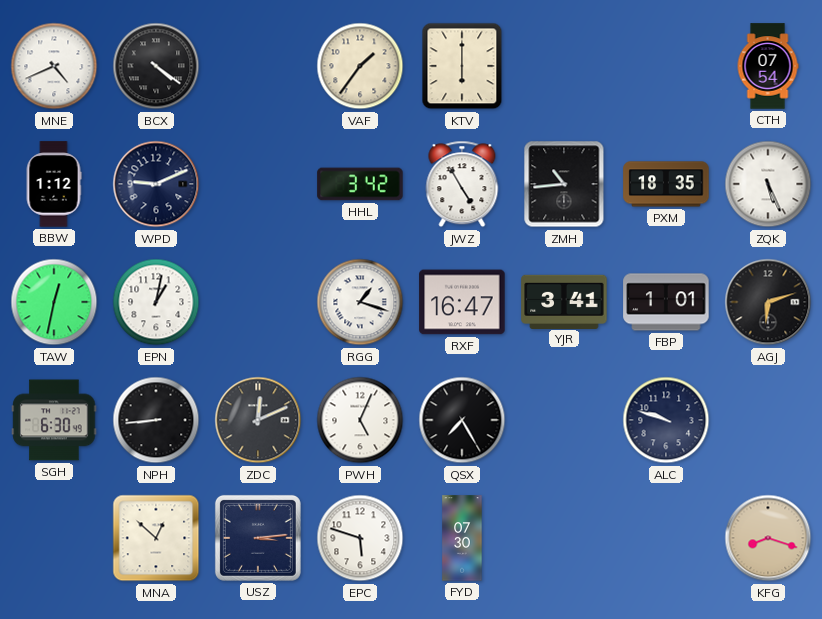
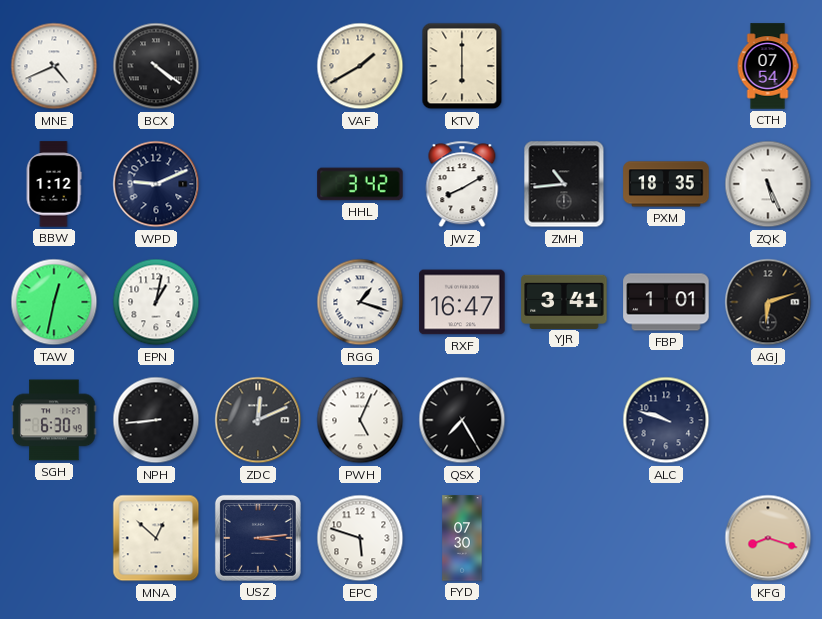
VAF: 1:36 -> 1:40 (360, 66)
JWZ: 4:55 -> 8:10 (462, 184)
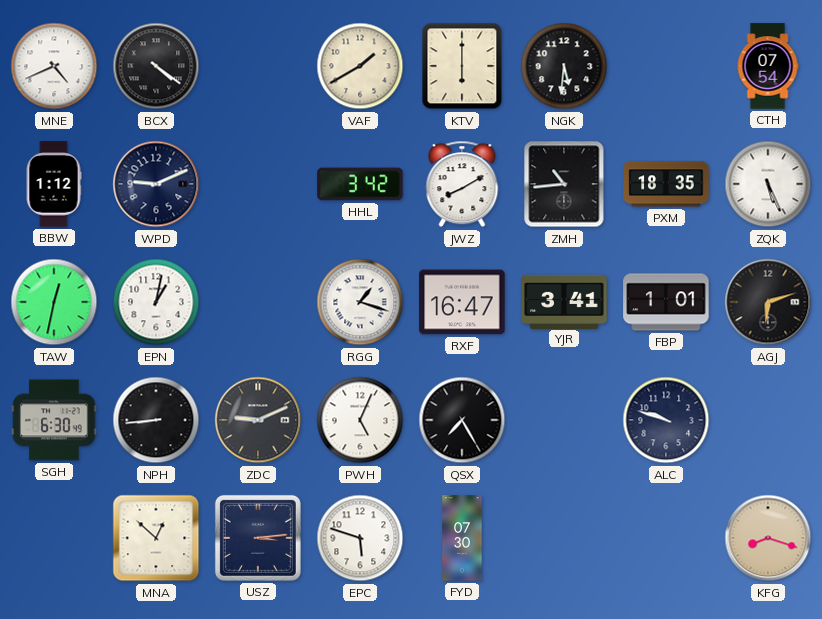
NGK: none -> 5:31 (564, 66)
ZDC: 12:11 -> 9:11 (258, 420)
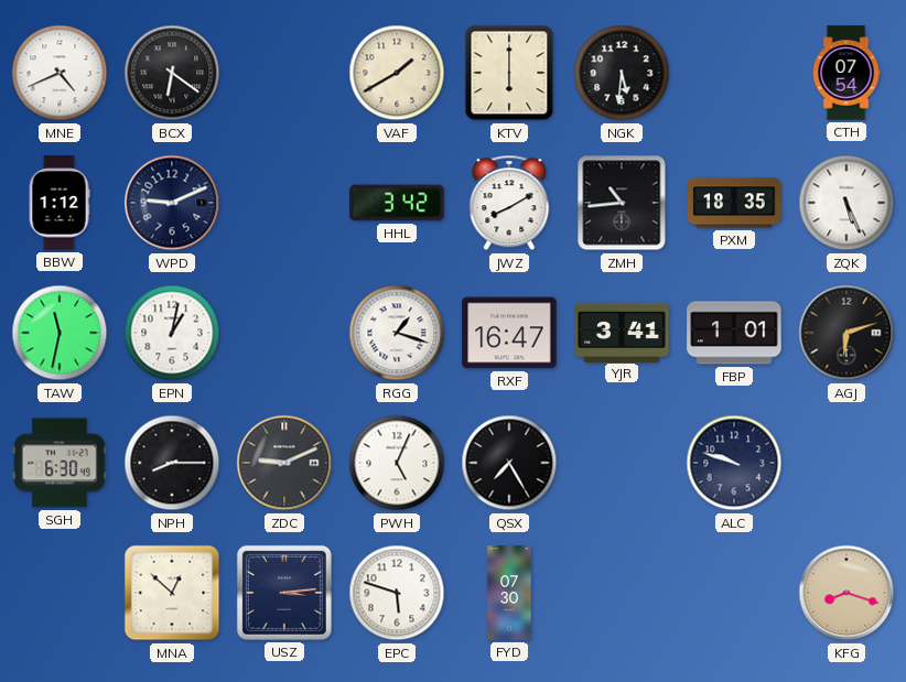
BCX: 4:21 -> 6:21 (172, 73)
TAW: 12:32 -> 11:32 (60, 333)
NPH: 8:44 -> 8:15 (172, 463)
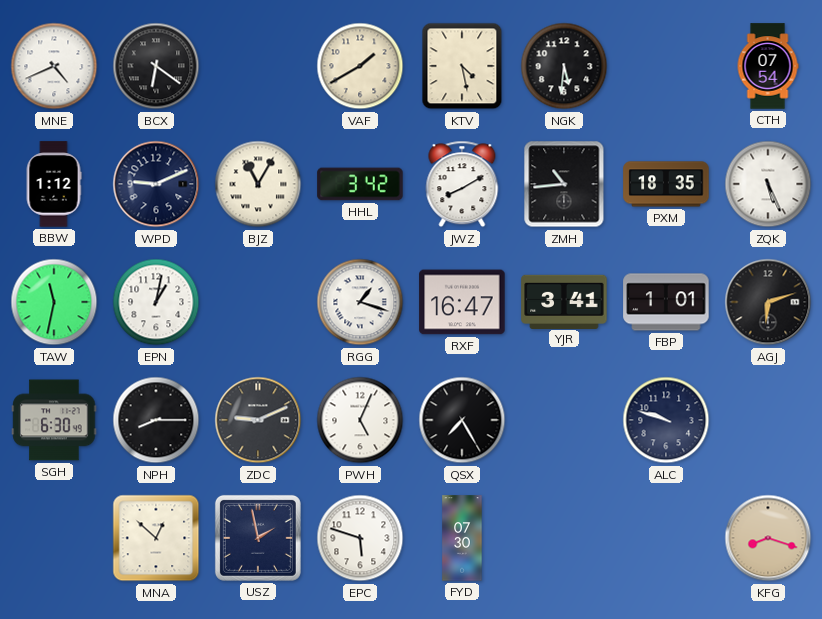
KTV: 6:00 -> 4:28 (462, 66)
BJZ: none -> 11:05 (258, 184)
USZ: 3:14 -> 1:58 (258, 538)
